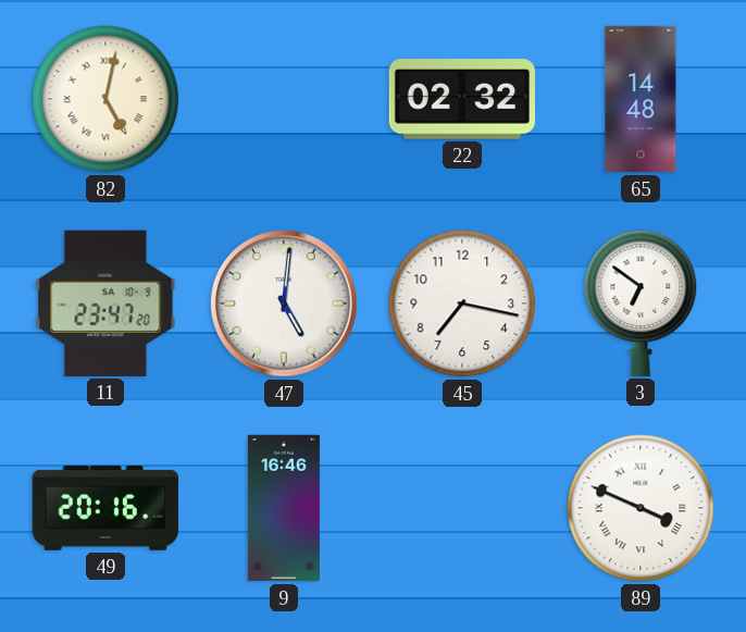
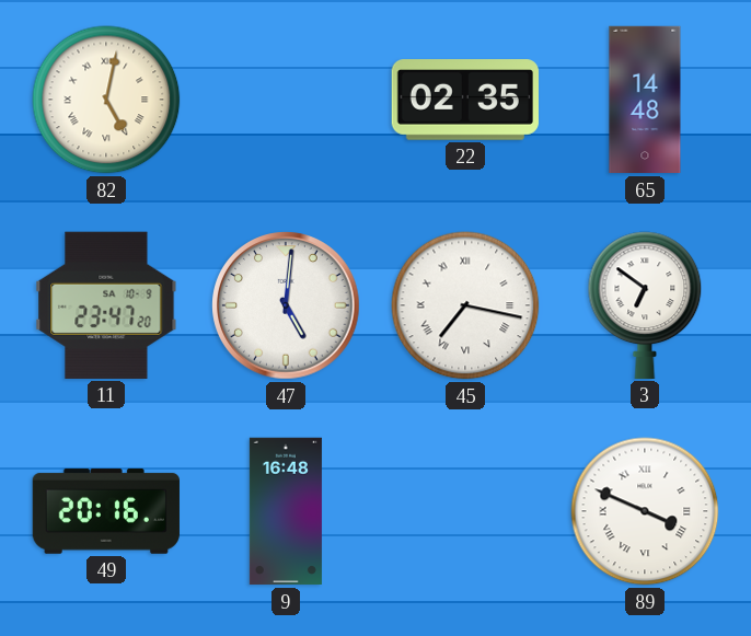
22: 02:32 -> 02:35 (465, 101)
45 numerals: Arabic -> Roman (465, 305)
9: 16:46 -> 16:48 (286, 511)
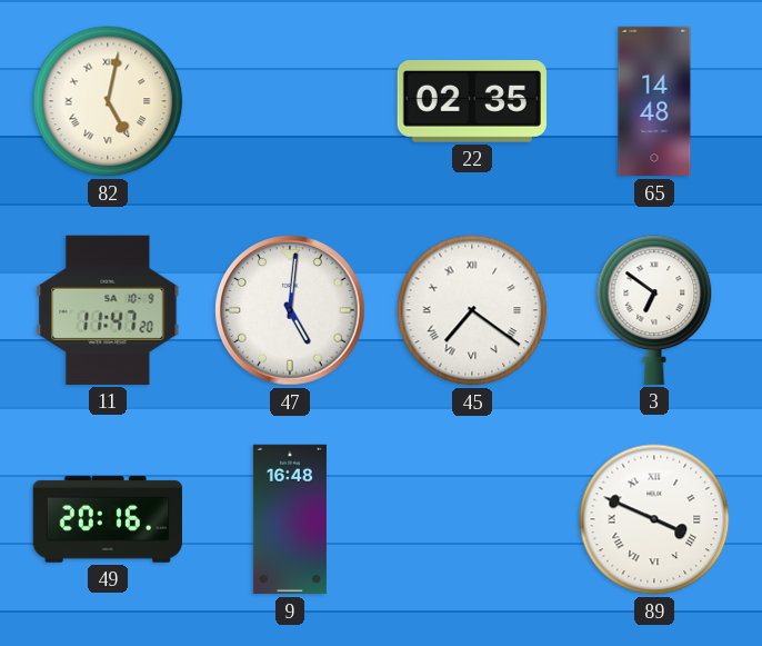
11: 23:47 -> 11:47 (108, 310)
45: 7:17 -> 7:21 (472, 310)
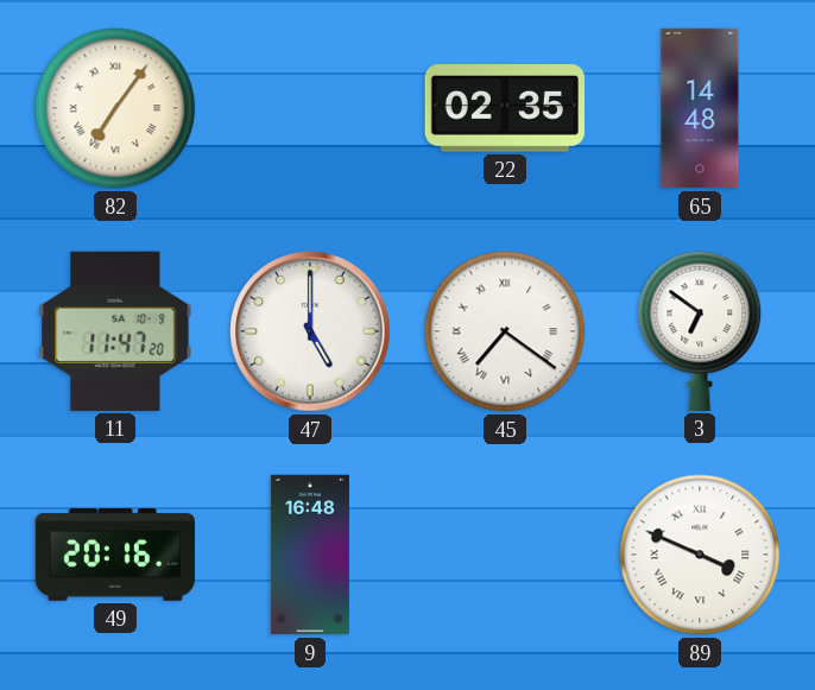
82: 5:02 -> 7:06 (115, 108)
47: 5:01 -> 5:00 (310, 331)
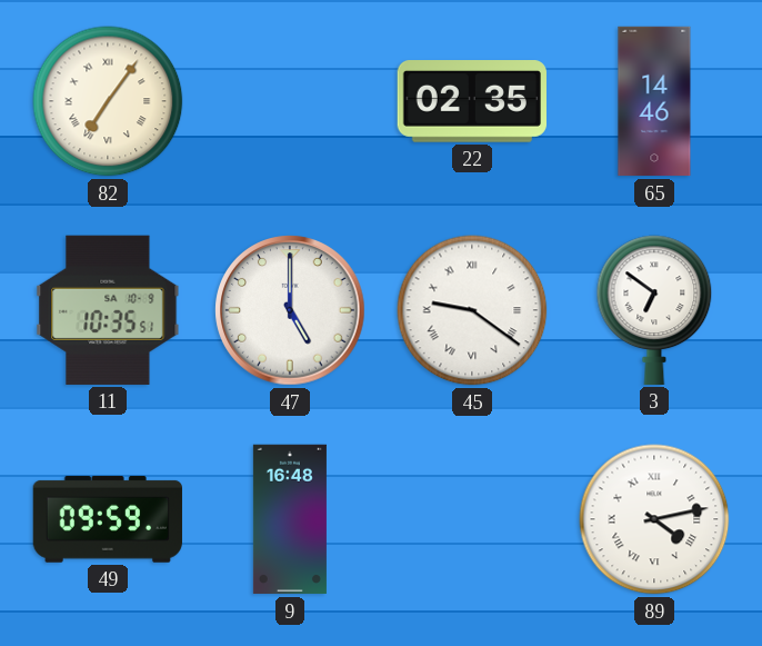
65: 14:48 -> 14:46 (654, 101)
11: 11:47 -> 10:35 (108, 310)
45: 7:21 -> 9:21 (472, 310)
49: 20:16 -> 09:59 (108, 519)
89: 3:49 -> 4:13 (654, 519)
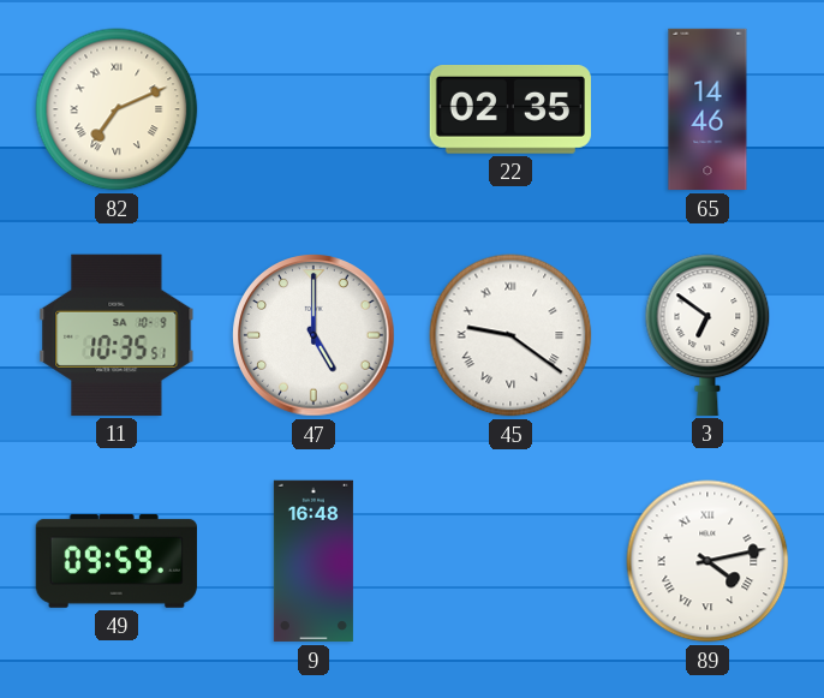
82: 7:06 -> 7:11 (117, 109)
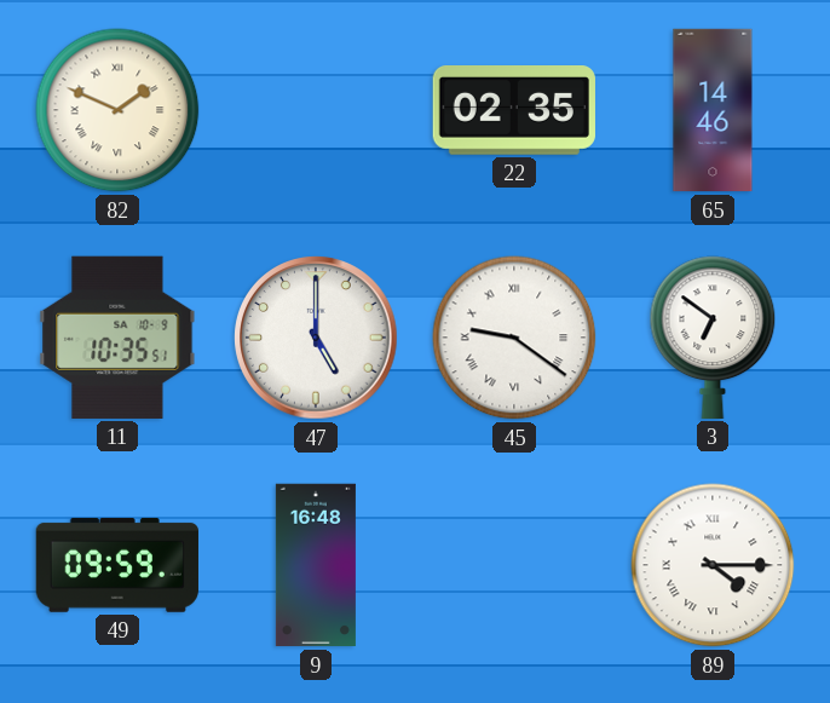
82: 7:11 -> 1:49 (117, 110)
89: 4:13 -> 4:15 (713, 565)
